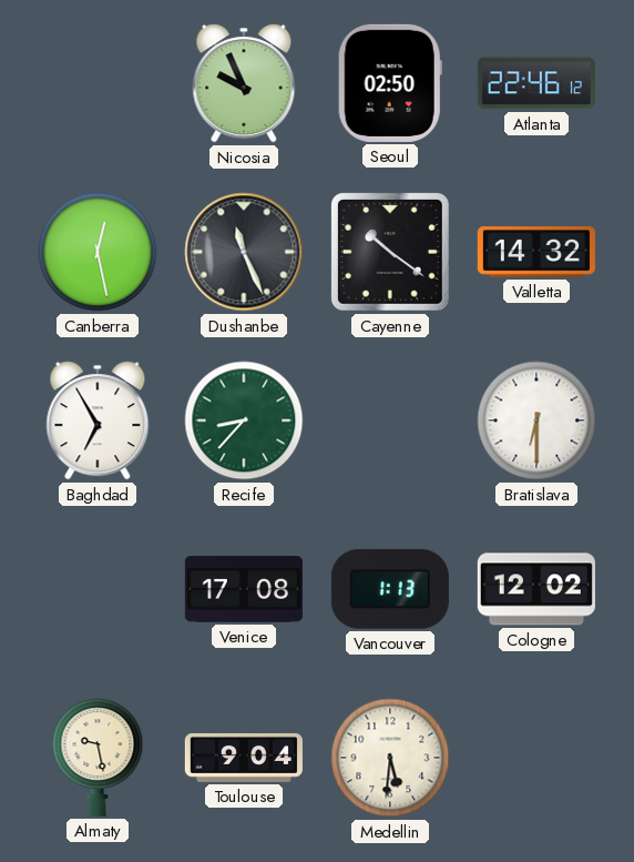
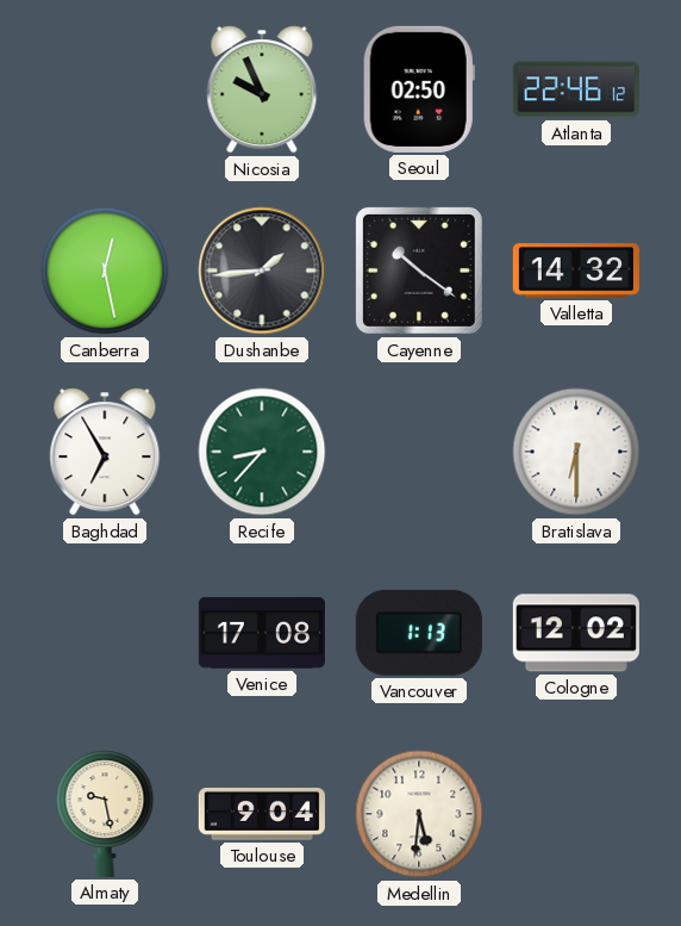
Dushanbe: 11:26 -> 1:44 (262, 271)
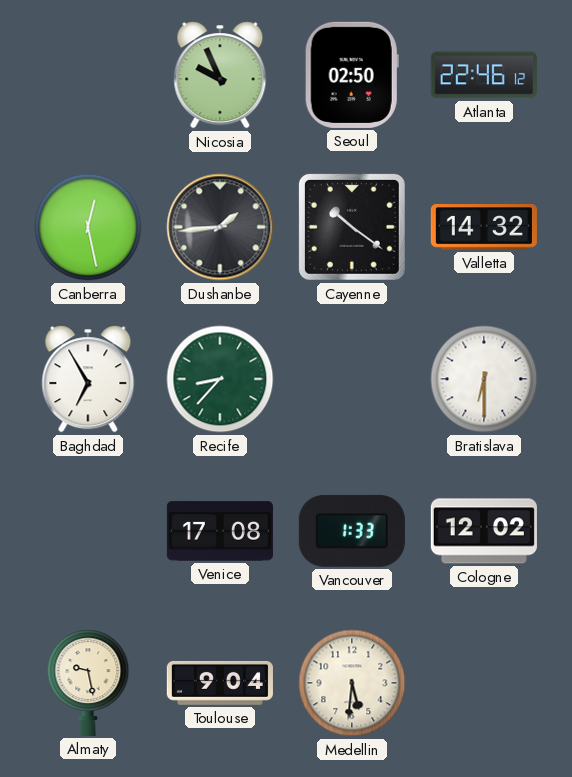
Vancouver: 1:13 -> 1:33 (352, 531)
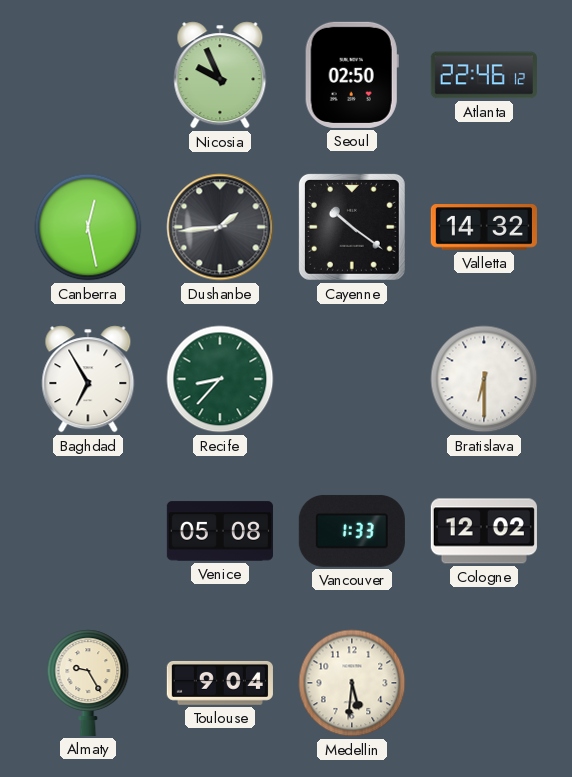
Venice: 17:08 -> 05:08 (220, 531)
Almaty: 9:28 -> 9:25 (88, 683)
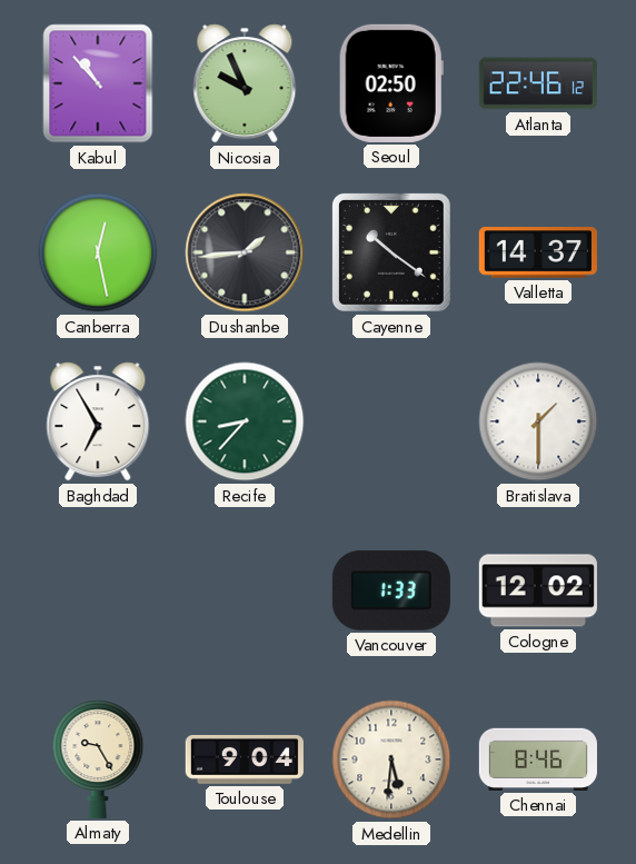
Kabul: none -> 10:53 (98, 83)
Valletta: 14:32 -> 14:37 (538, 252)
Bratislava: 6:30 -> 1:30 (538, 421)
Venice: 05:08 -> none (220, 531)
Chennai: none -> 8:46 (538, 759)
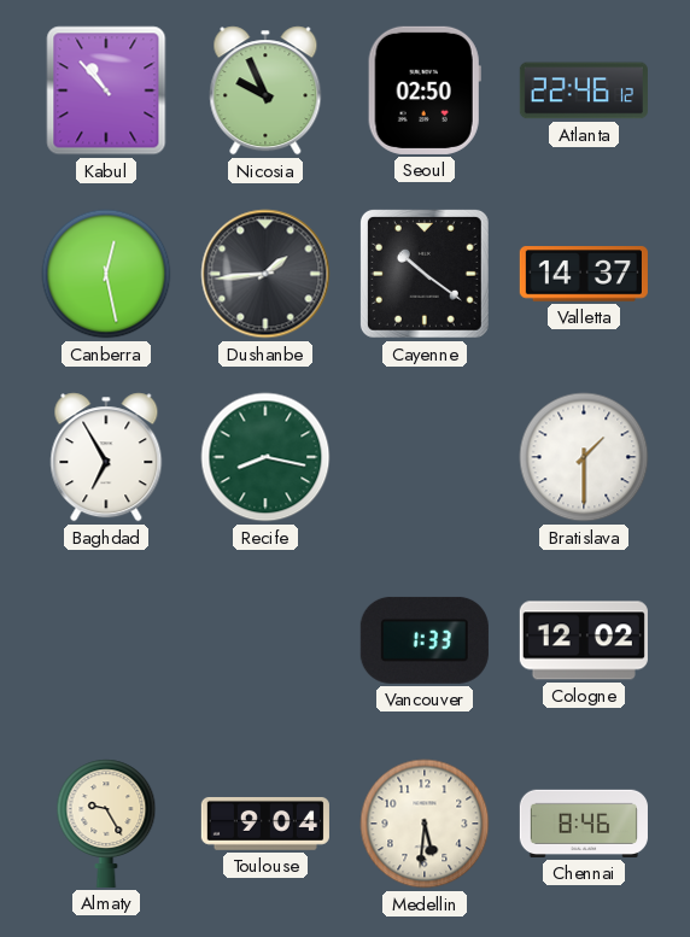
Recife: 8:37 -> 8:17 (265, 457)
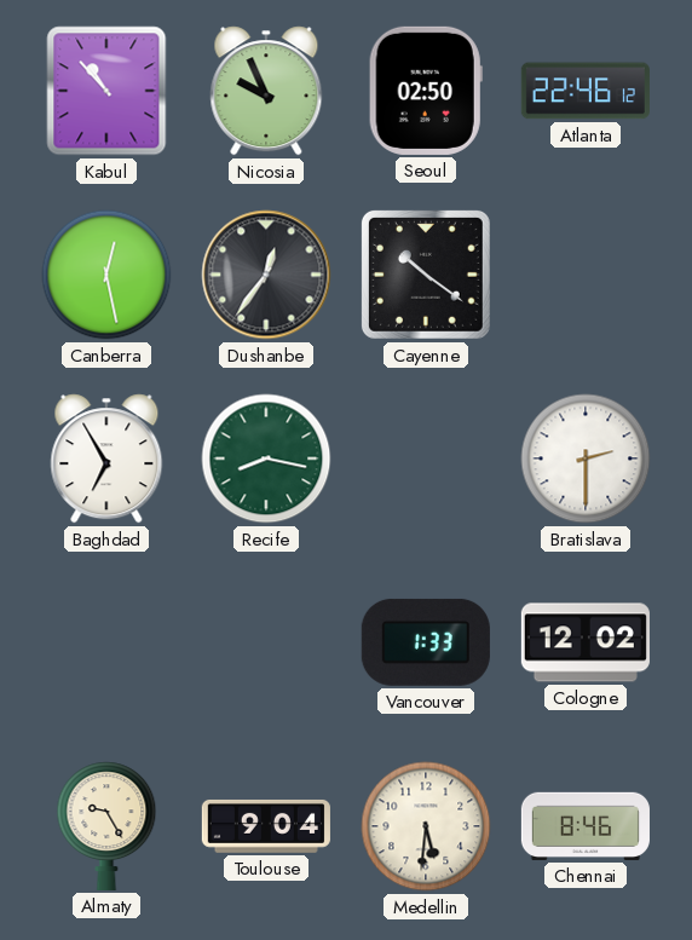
Dushanbe: 1:44 -> 12:36 (266, 275)
Valletta: 14:37 -> none (584, 274)
Bratislava: 1:30 -> 2:30 (586, 459)
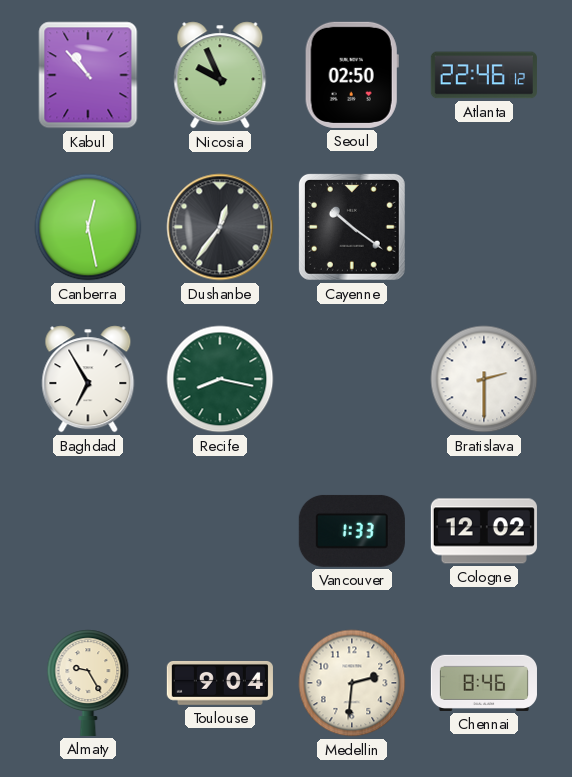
Medellin: 5:31 -> 2:31 (352, 683)
